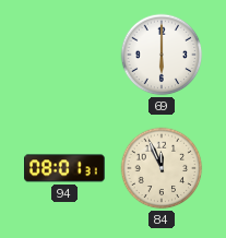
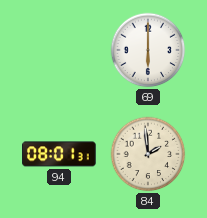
84: 11:56 -> 1:59 (148, 154)
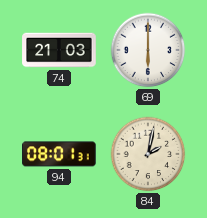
74: none -> 21:03 (59, 50)
84: 1:59 -> 2:02 (148, 154)
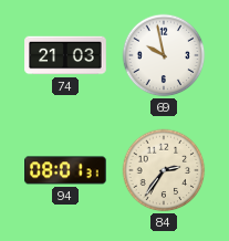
69: 6:00 -> 9:58 (164, 55)
84: 2:02 -> 2:36 (164, 170)
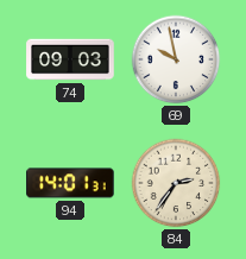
74: 21:03 -> 09:03 (70, 59)
94: 08:01 -> 14:01 (70, 183)
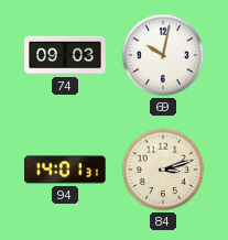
69: 9:58 -> 10:02 (163, 55)
84: 2:36 -> 3:12 (163, 170)
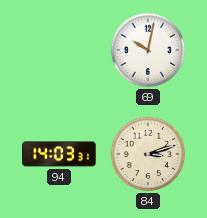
74: 09:03 -> none (65, 55)
94: 14:01 -> 14:03 (59, 154)
